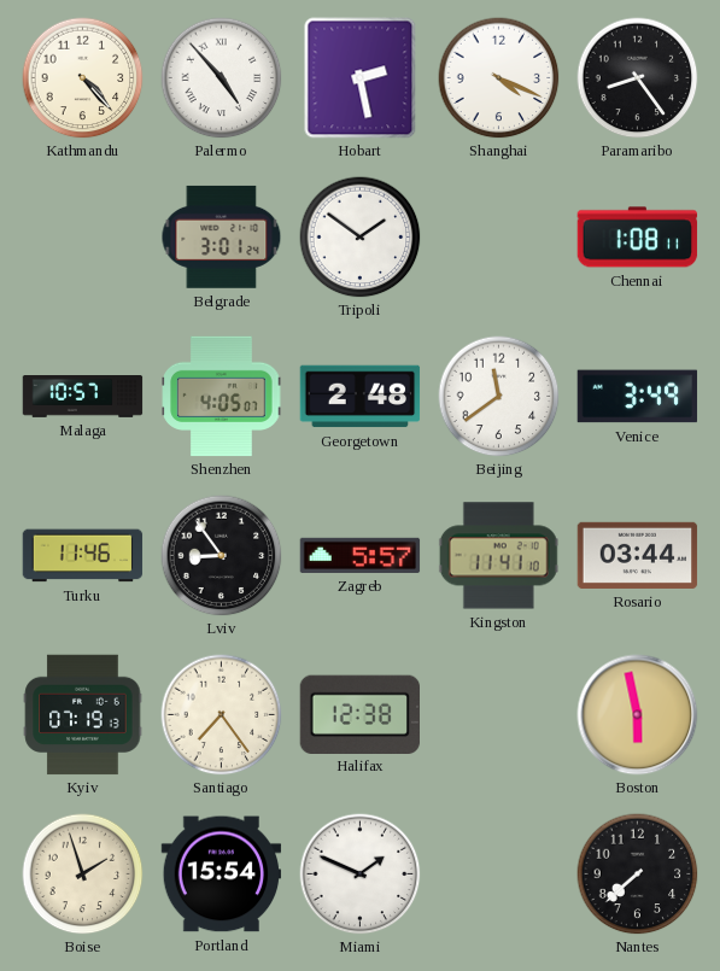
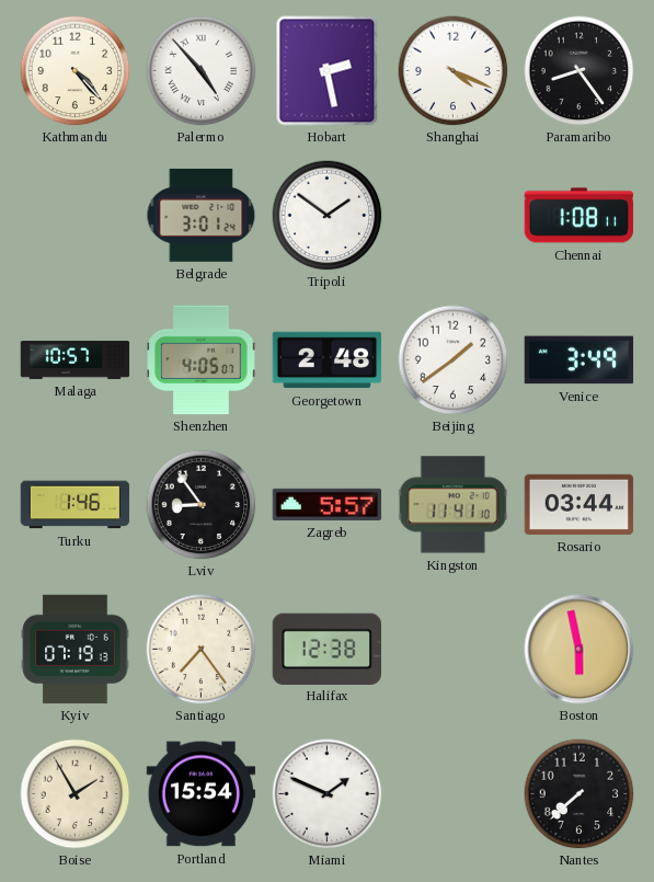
Beijing: 11:39 -> 1:39 (454, 360)
Turku: 11:46 -> 1:46 (76, 505)
Boise: 1:57 -> 1:55 (76, 794)
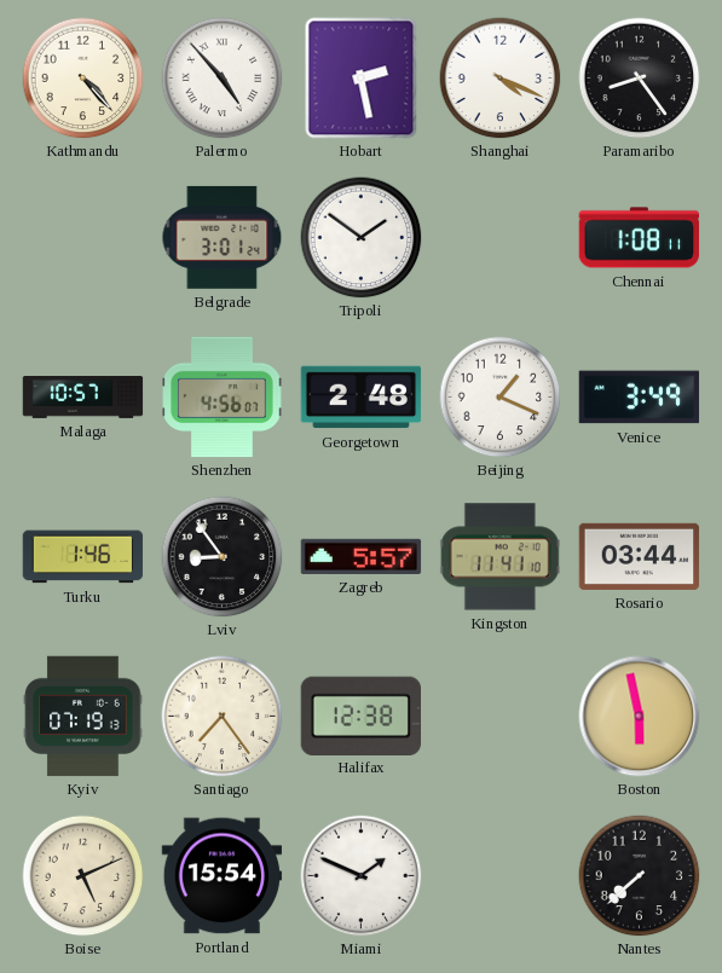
Shenzhen: 4:05 -> 4:56 (223, 398)
Beijing: 1:39 -> 1:19 (501, 398)
Boise: 1:55 -> 5:11 (83, 876)
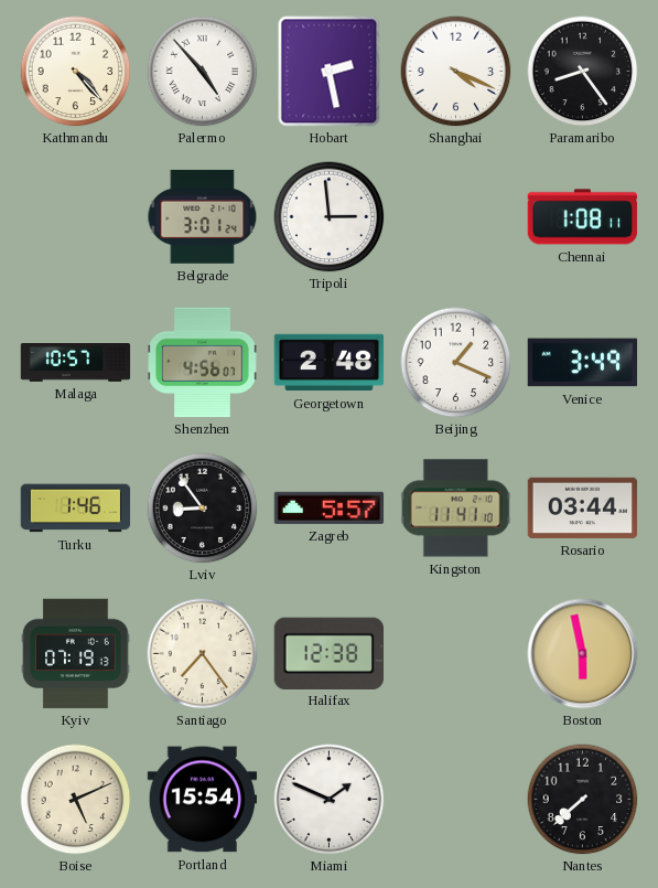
Tripoli: 1:51 -> 2:59 (330, 217)
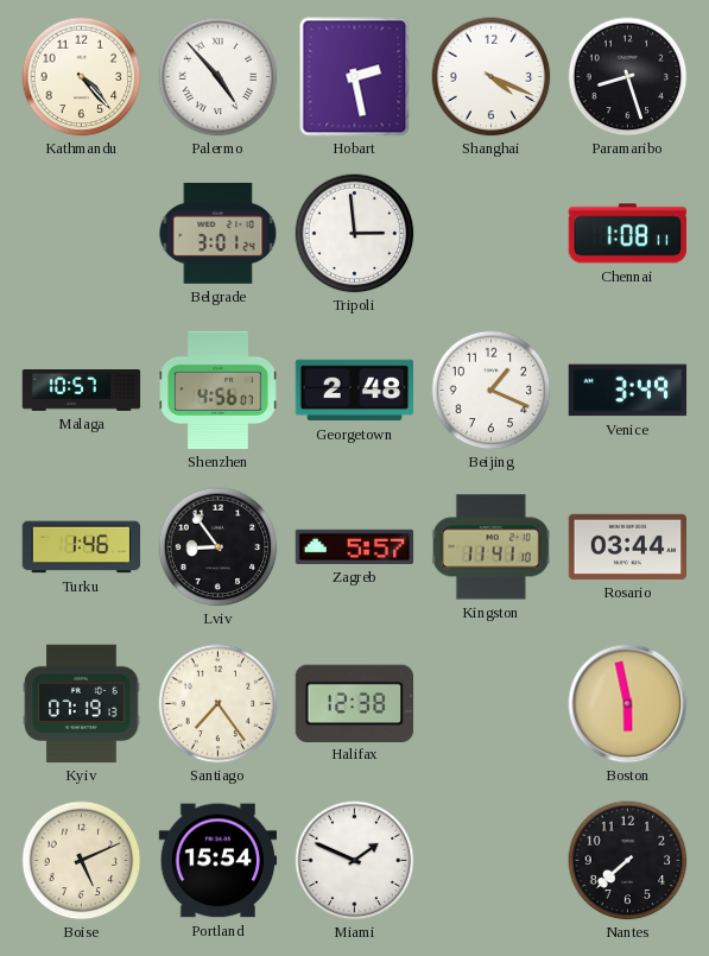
Paramaribo: 8:24 -> 8:27 (628, 77)
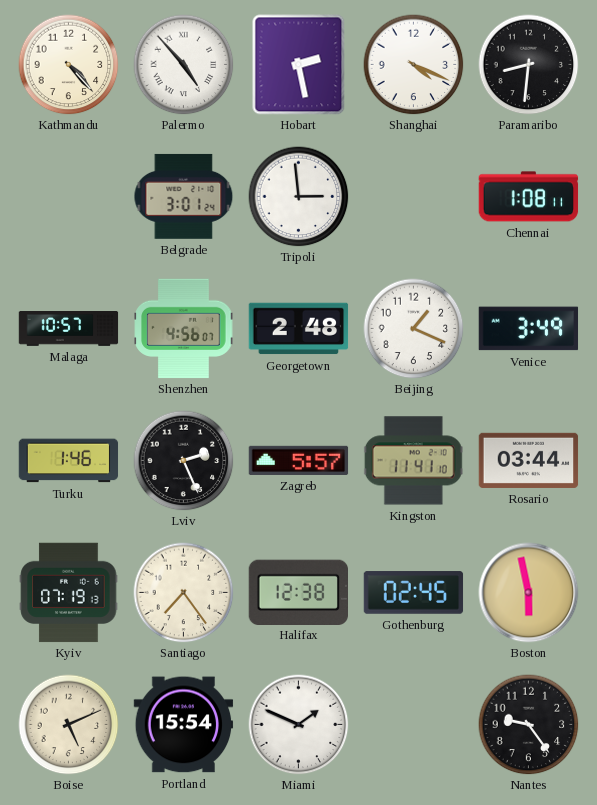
Paramaribo: 8:27 -> 8:31 (529, 65)
Lviv: 8:54 -> 2:26 (184, 461)
Gothenburg: none -> 02:45 (414, 593)
Nantes: 7:38 -> 9:24 (529, 725)
